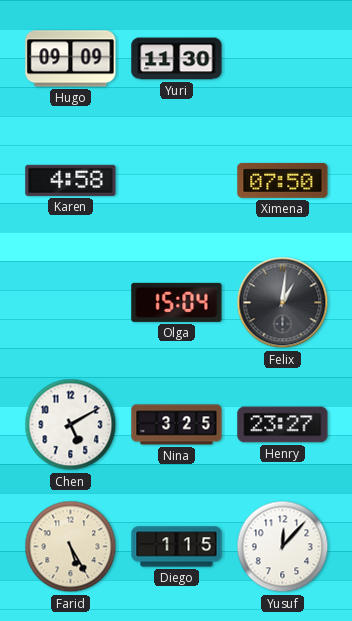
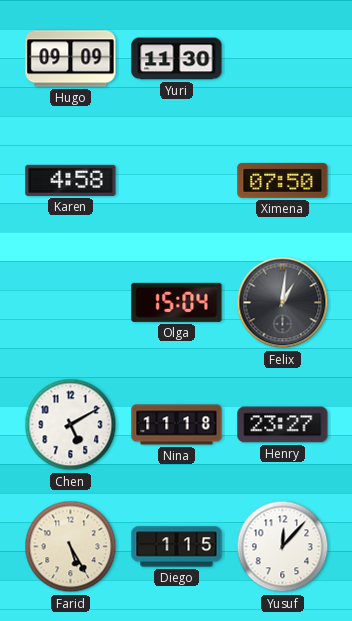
Nina: 3:25 -> 11:18 (177, 425)
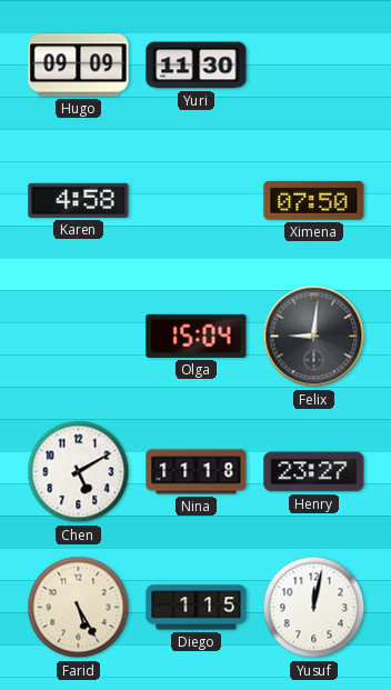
Felix: 1:01 -> 9:01 (314, 337)
Yusuf: 12:07 -> 12:02 (314, 608)
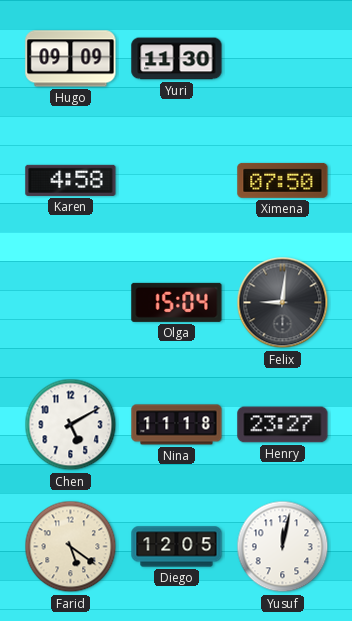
Farid: 5:25 -> 5:21 (71, 547)
Diego: 1:15 -> 12:05 (177, 547)
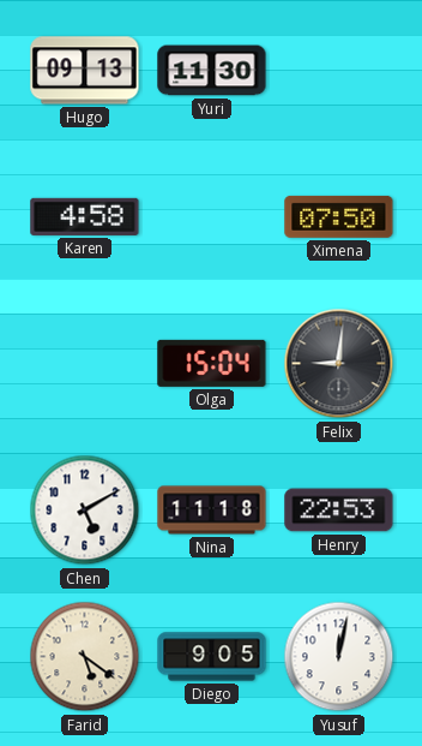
Hugo: 09:09 -> 09:13 (85, 71)
Henry: 23:27 -> 22:53 (339, 511)
Diego: 12:05 -> 9:05 (212, 657)
